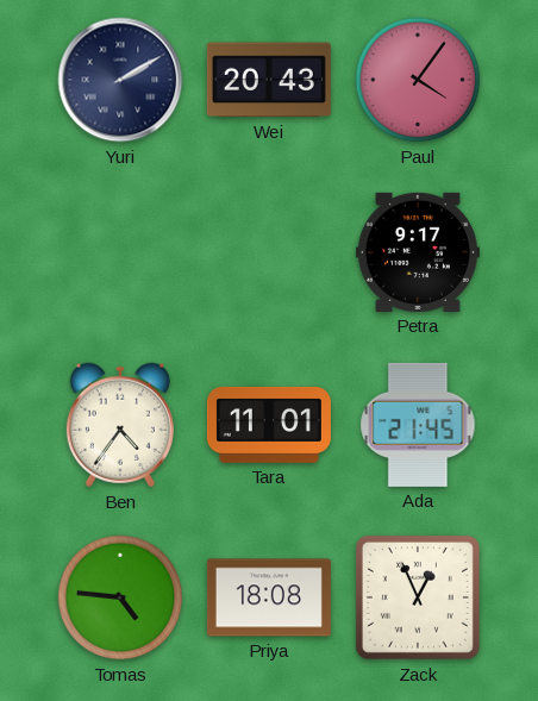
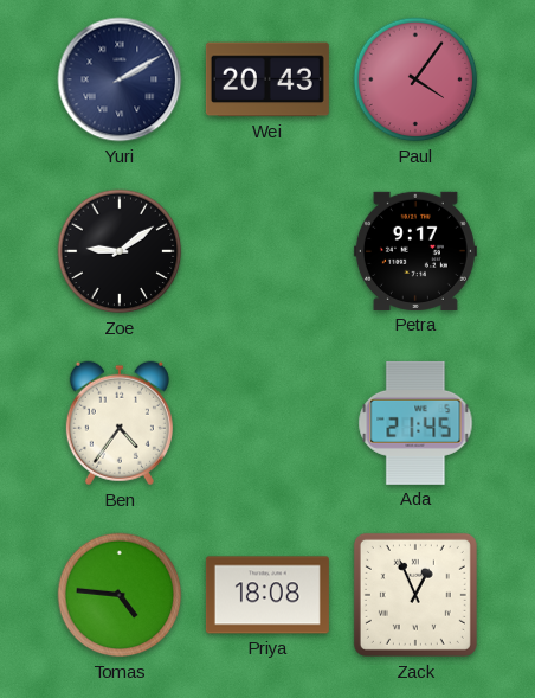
Zoe: none -> 9:09 (120, 251)
Tara: 11:01 -> none (269, 425)
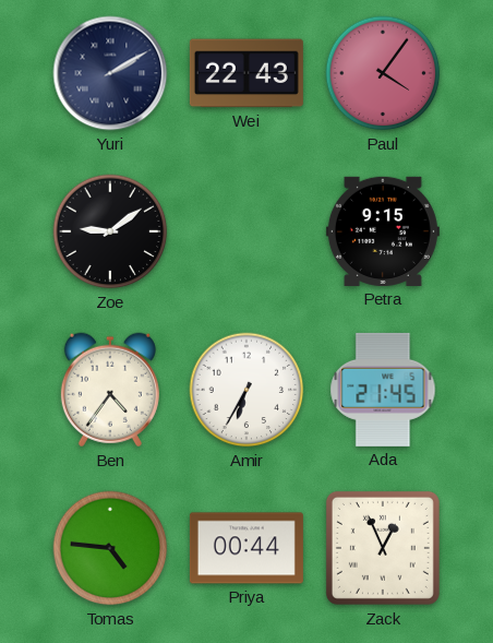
Wei: 20:43 -> 22:43 (246, 73)
Petra: 9:17 -> 9:15 (383, 231)
Amir: none -> 6:35 (246, 390)
Priya: 18:08 -> 00:44 (246, 548)
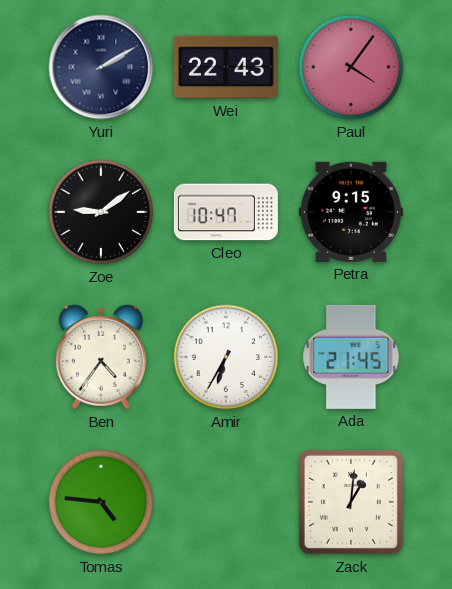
Cleo: none -> 10:47 (226, 212)
Priya: 00:44 -> none (246, 548)
Zack: 12:56 -> 1:01 (351, 502)
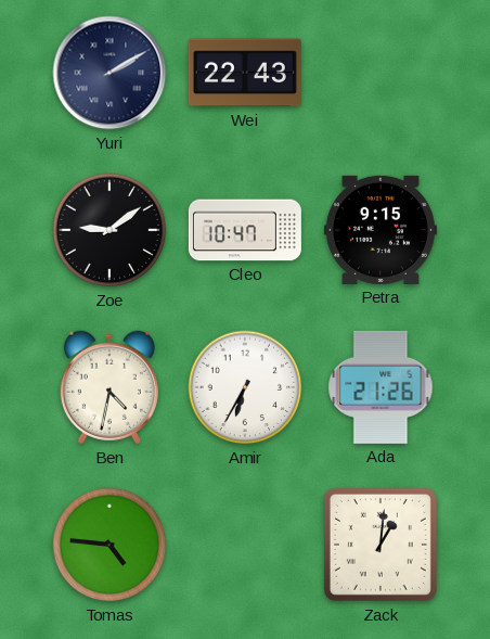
Paul: 4:06 -> none (351, 67)
Ben: 4:36 -> 4:32 (109, 387)
Ada: 21:45 -> 21:26 (381, 387)
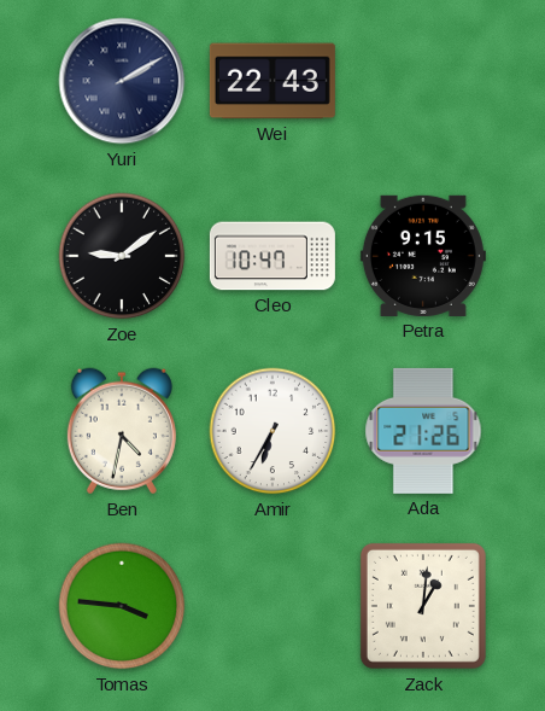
Tomas: 4:46 -> 3:46 (122, 606)
